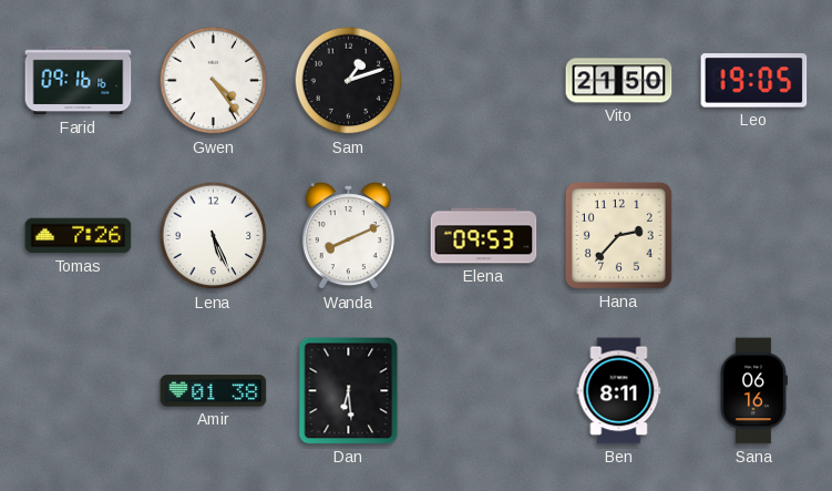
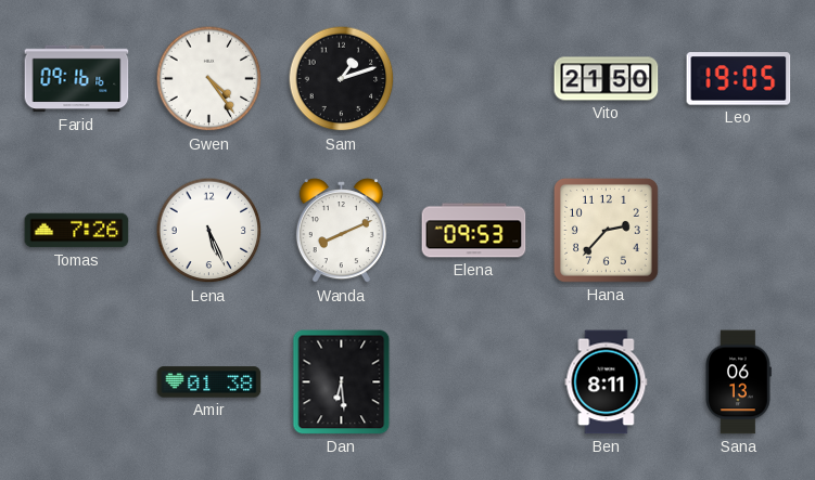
Sana: 06:16 -> 06:13 (738, 382)
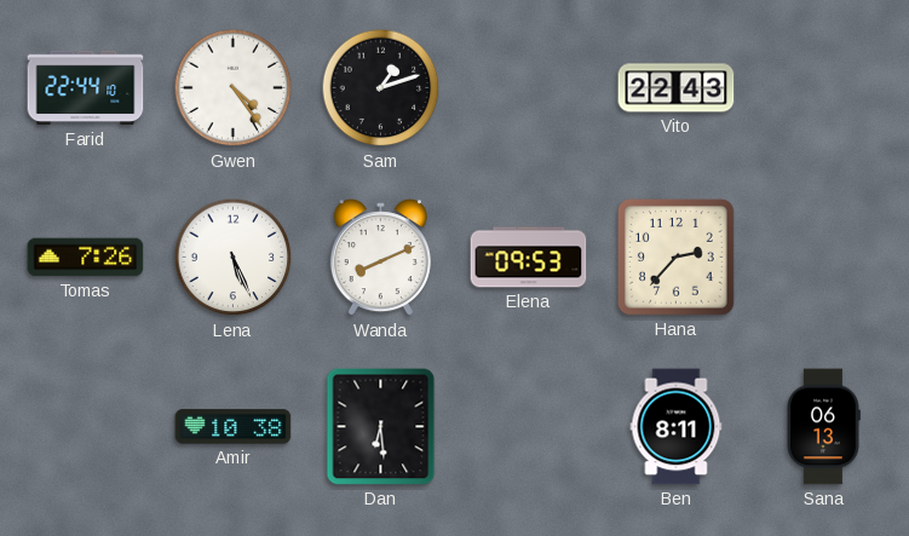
Farid: 09:16 -> 22:44 (86, 88)
Vito: 21:50 -> 22:43 (677, 88)
Leo: 19:05 -> none (739, 79)
Amir: 01:38 -> 10:38 (234, 427)
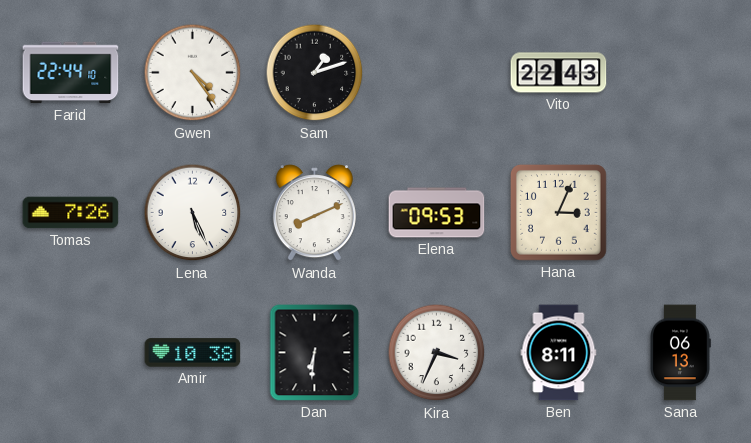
Hana: 2:37 -> 3:04 (558, 212)
Dan: 6:29 -> 6:31 (315, 353)
Kira: none -> 3:34 (437, 353)
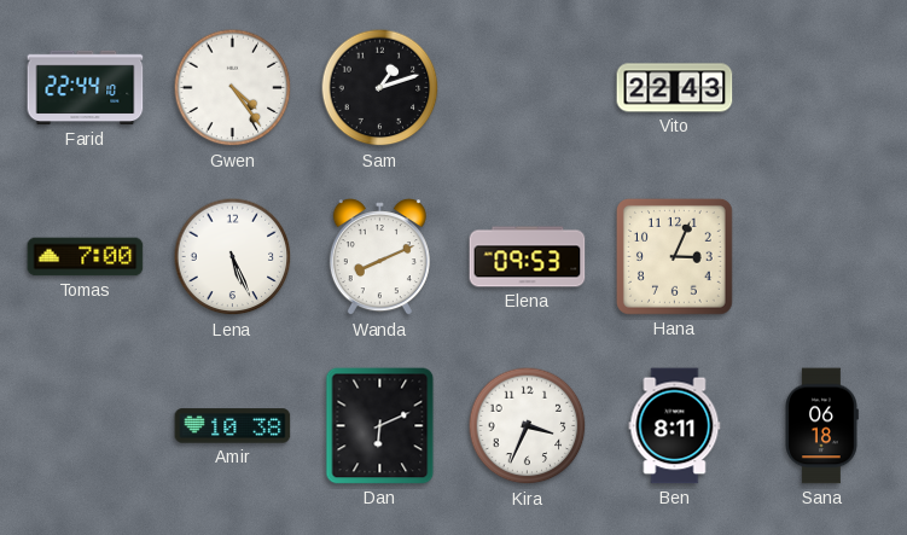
Tomas: 7:26 -> 7:00 (86, 257)
Dan: 6:31 -> 6:11 (380, 426)
Sana: 06:13 -> 06:18 (821, 426)
